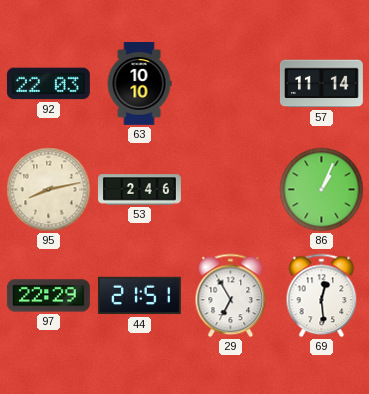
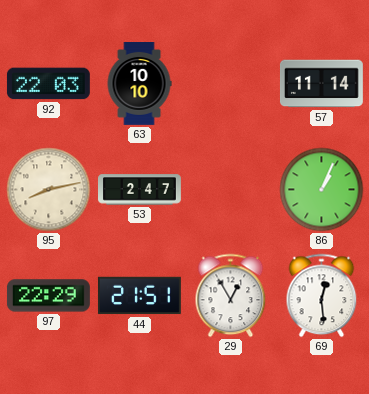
53: 2:46 -> 2:47 (140, 190)
29: 6:55 -> 12:55 (231, 296)
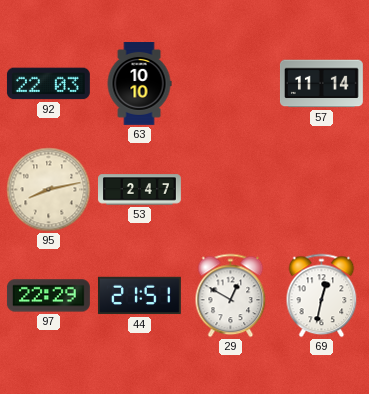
86: 1:04 -> none (322, 190)
29: 12:55 -> 12:50 (231, 296)
69: 12:29 -> 12:32 (322, 296)
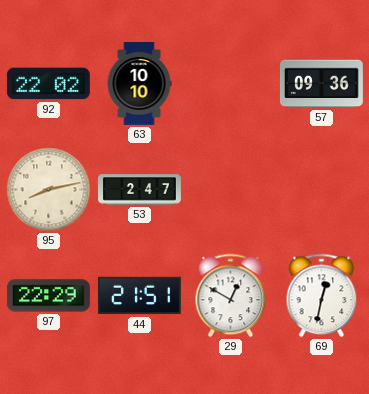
92: 22:03 -> 22:02 (48, 84)
57: 11:14 -> 09:36 (321, 84)
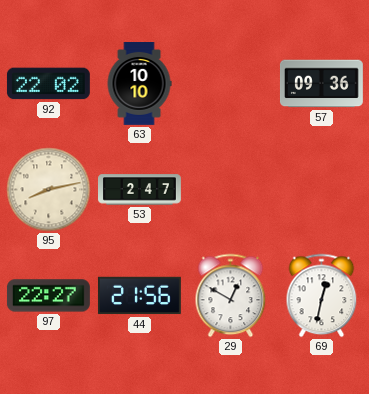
97: 22:29 -> 22:27 (48, 296)
44: 21:51 -> 21:56 (139, 296)
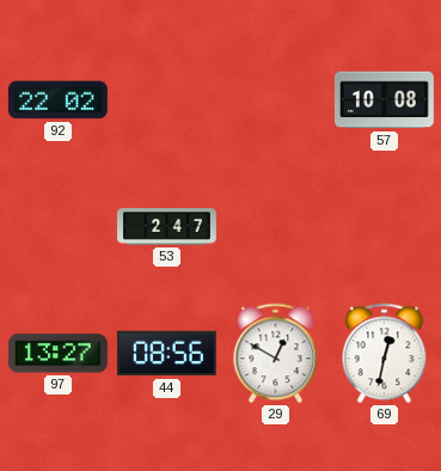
63: 10:10 -> none (139, 84)
57: 09:36 -> 10:08 (384, 100)
95: 8:13 -> none (49, 190)
97: 22:27 -> 13:27 (57, 354)
44: 21:56 -> 08:56 (166, 354)
